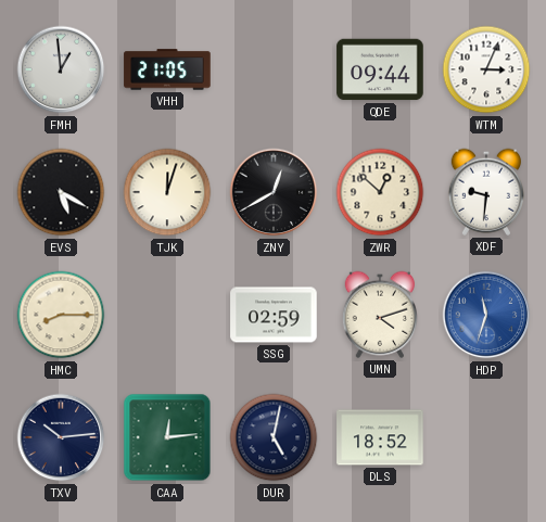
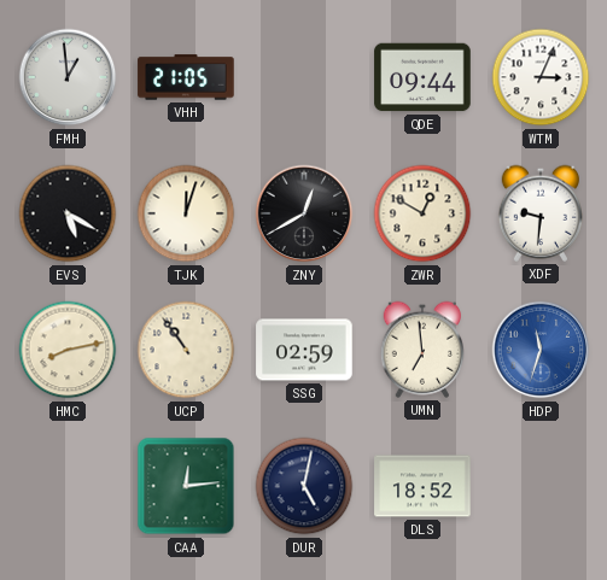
ZWR: 12:52 -> 12:50 (422, 213)
HMC: 8:15 -> 8:13 (68, 350)
UCP: none -> 10:54 (186, 350)
UMN: 4:12 -> 6:59 (421, 350)
TXV: 10:14 -> none (61, 437)
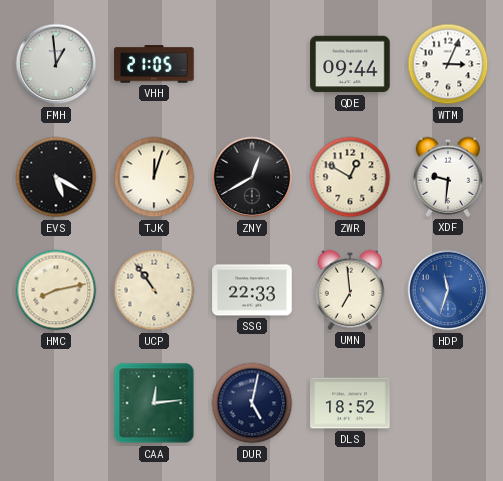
SSG: 02:59 -> 22:33 (252, 290)
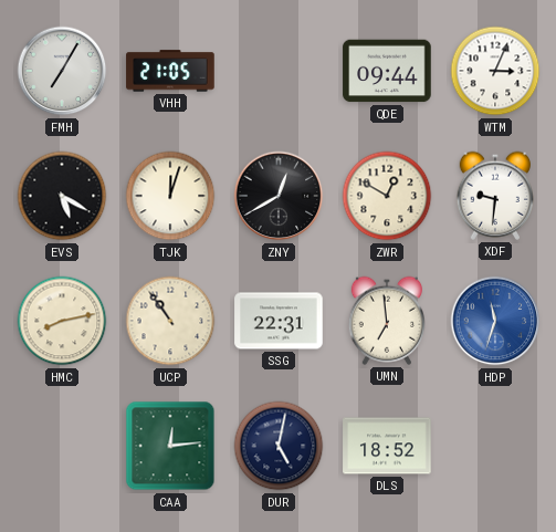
FMH: 12:59 -> 7:05 (62, 71)
SSG: 22:33 -> 22:31 (279, 321)
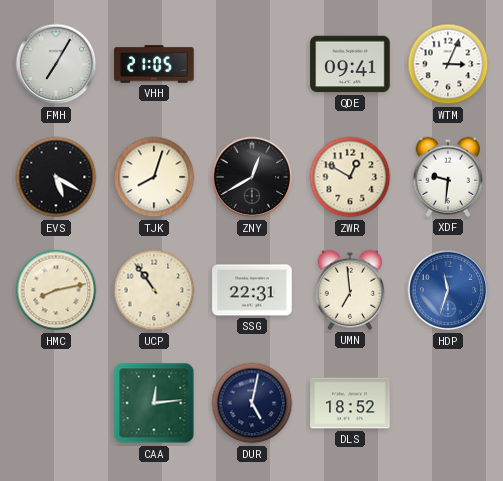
QDE: 09:44 -> 09:41 (350, 64)
TJK: 12:03 -> 8:03 (154, 177)
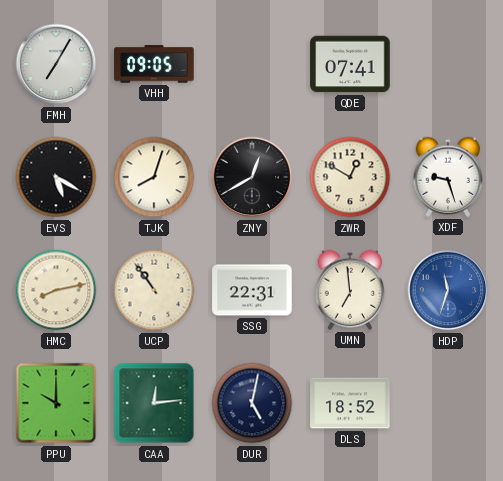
VHH: 21:05 -> 09:05 (154, 64)
QDE: 09:41 -> 07:41 (350, 64)
WTM: 3:04 -> none (448, 64)
XDF: 9:31 -> 9:27 (447, 177)
PPU: none -> 10:00 (56, 403)
